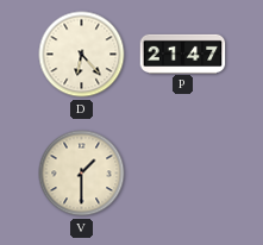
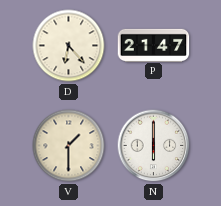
N: none -> 6:00 (154, 146)
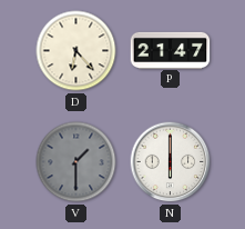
V dial: cream -> grey (76, 162)
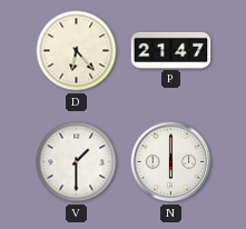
V dial: grey -> white (77, 162)
